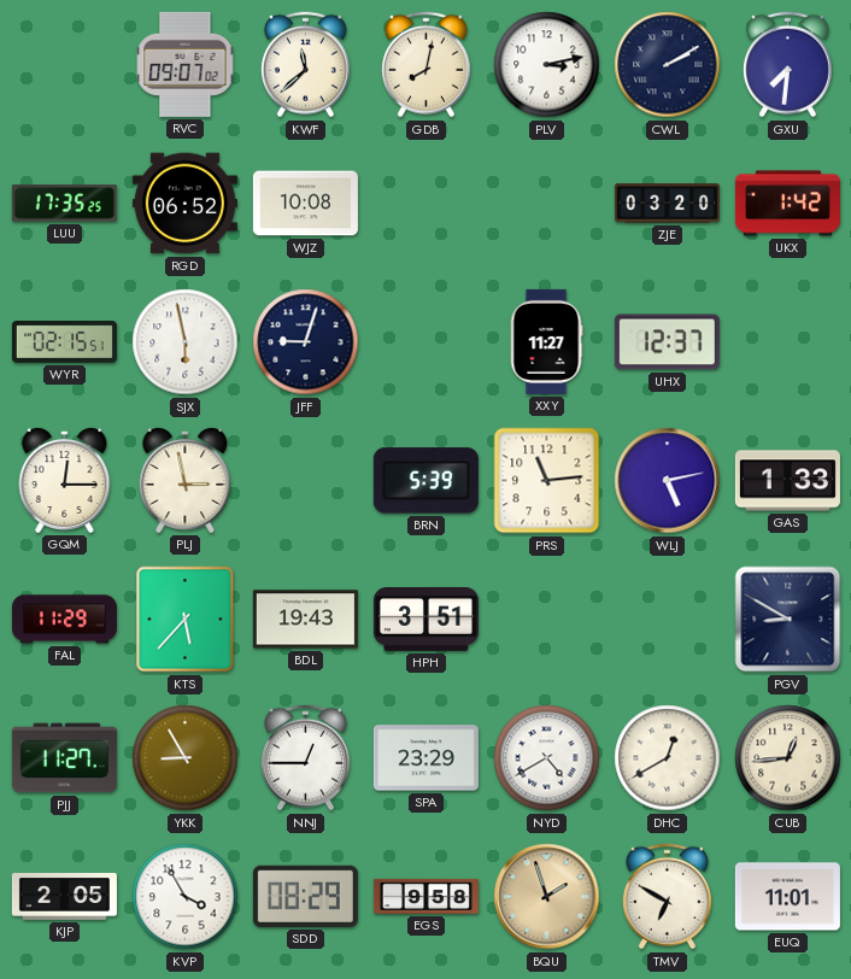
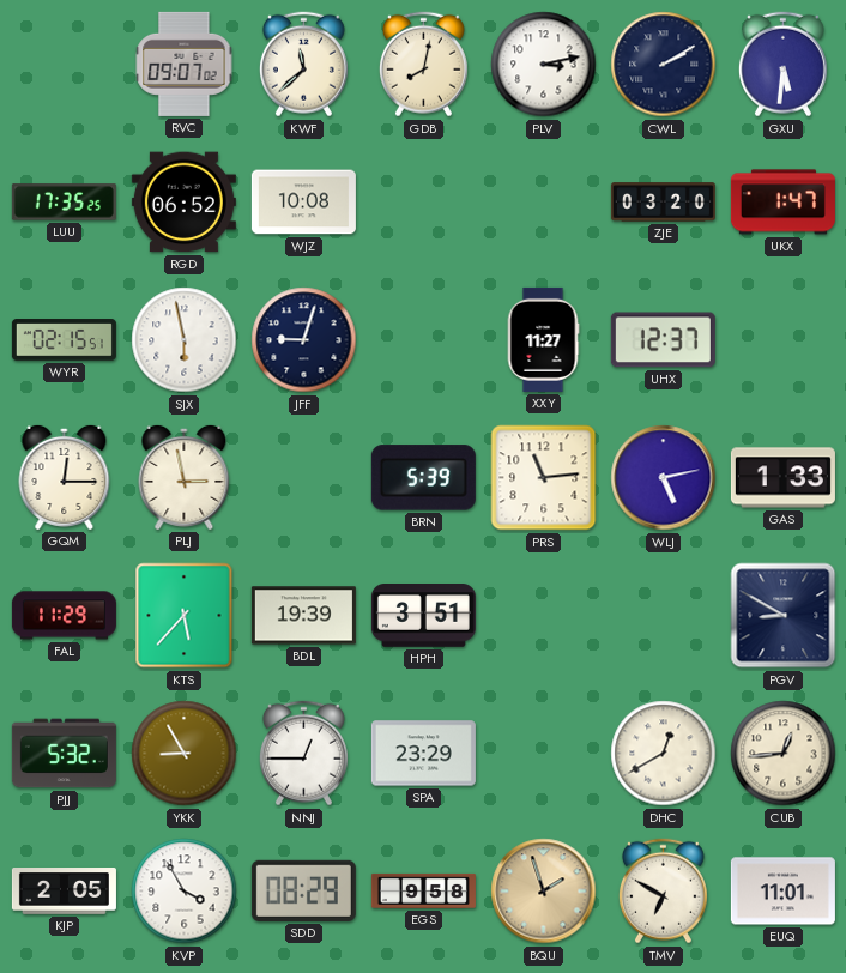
GXU: 7:31 -> 5:31 (782, 65)
UKX: 1:42 -> 1:47 (782, 203)
BDL: 19:43 -> 19:39 (303, 616)
PJJ: 11:27 -> 5:32 (64, 754)
NYD: 4:40 -> none (547, 758)
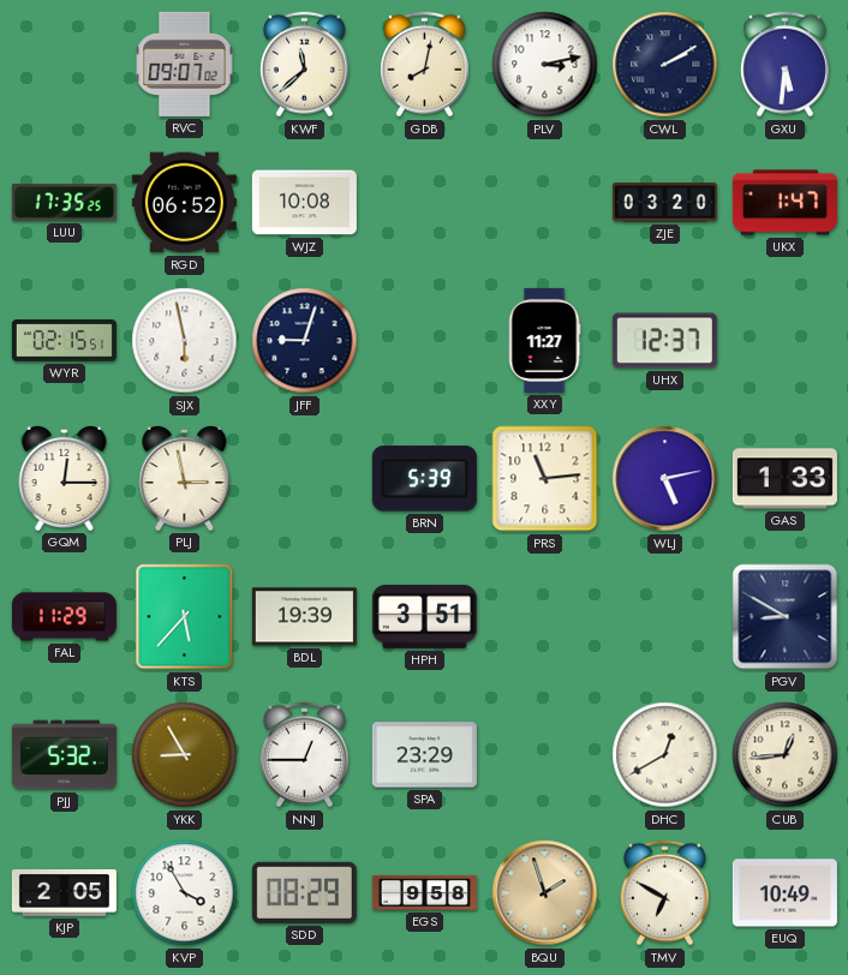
EUQ: 11:01 -> 10:49 (784, 893)
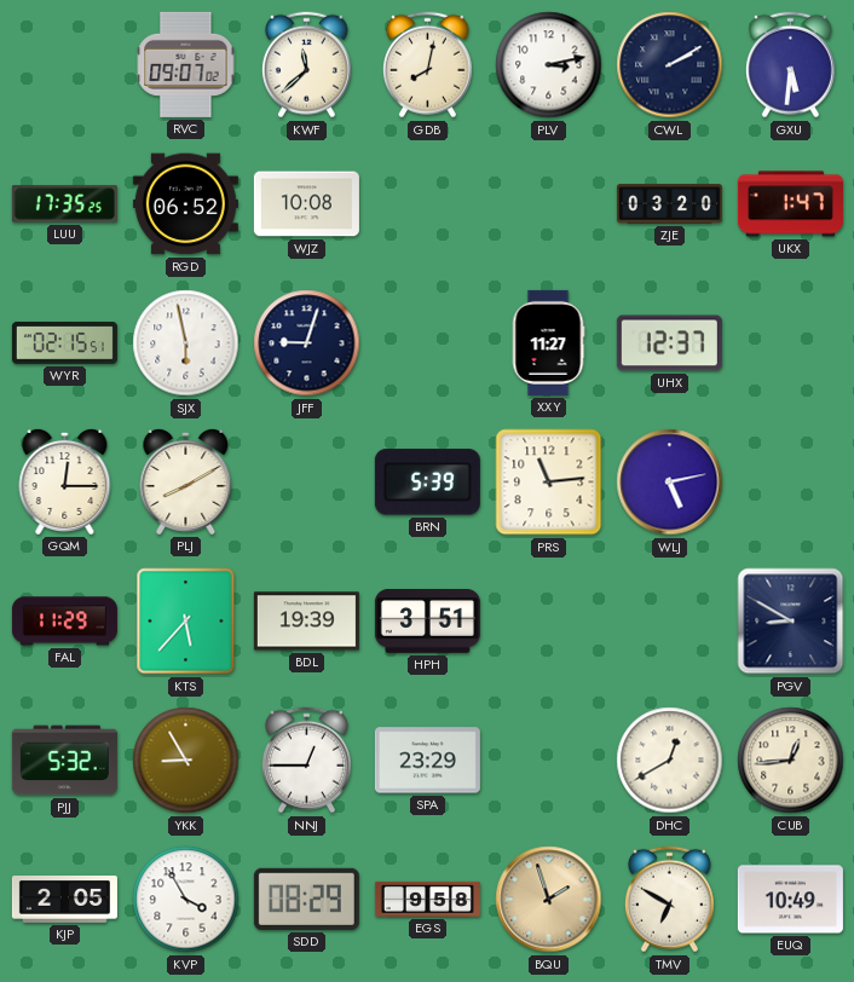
PLJ: 2:58 -> 8:10 (186, 481)
GAS: 1:33 -> none (784, 479)
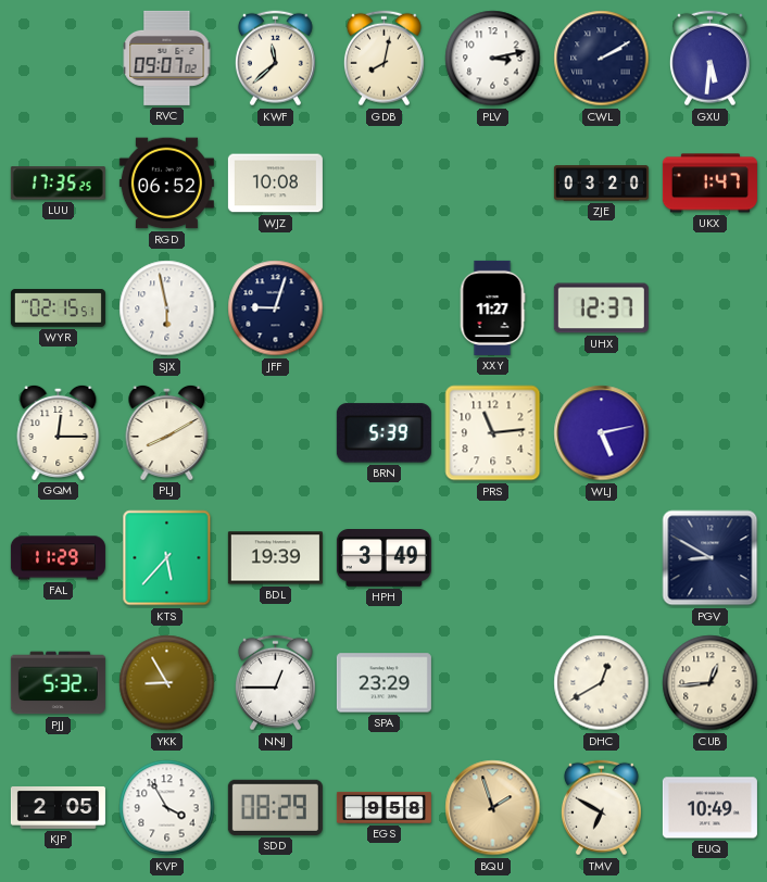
HPH: 3:51 -> 3:49 (383, 558)
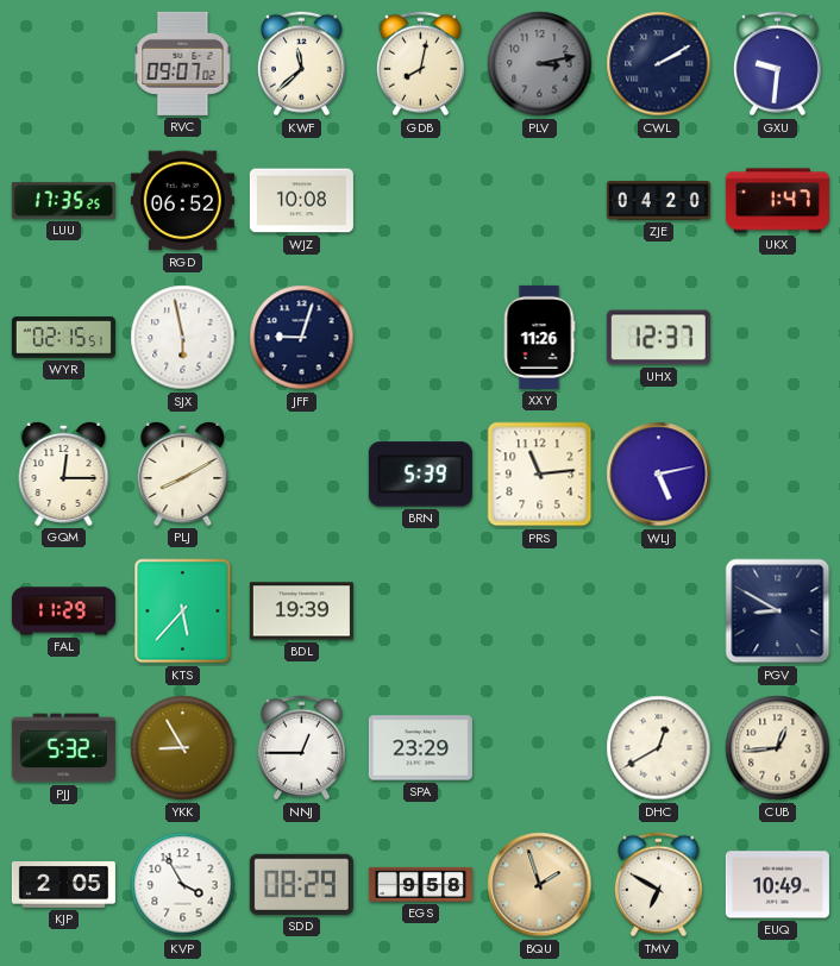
PLV dial: white -> grey (540, 64)
GXU: 5:31 -> 9:31 (777, 64)
ZJE: 03:20 -> 04:20 (658, 201)
XXY: 11:27 -> 11:26 (539, 337)
HPH: 3:49 -> none (383, 558)
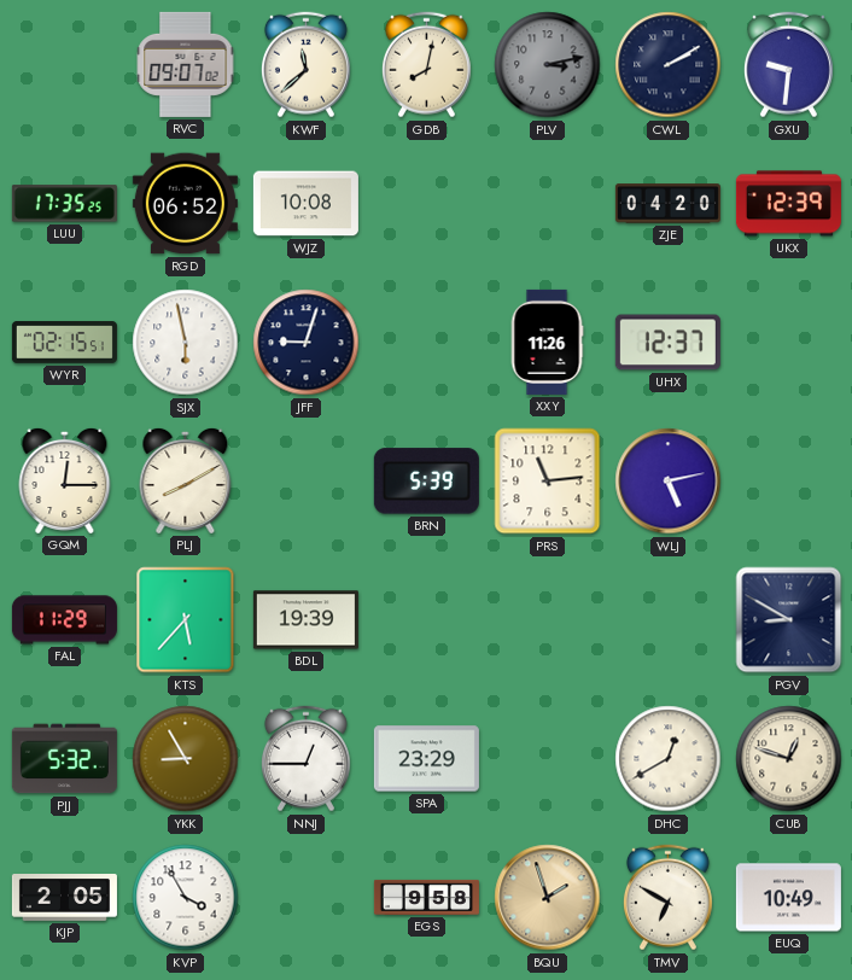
UKX: 1:47 -> 12:39 (788, 204)
CUB: 12:44 -> 12:48 (789, 759)
SDD: 08:29 -> none (301, 884)
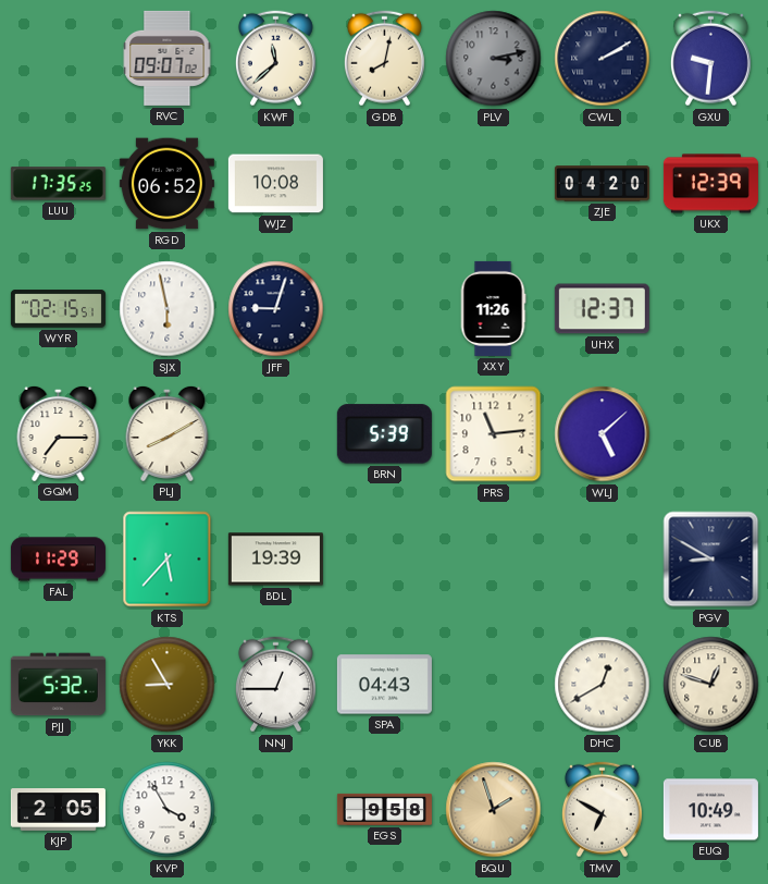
GQM: 12:15 -> 7:15 (59, 433)
WLJ: 5:13 -> 5:08 (603, 434)
SPA: 23:29 -> 04:43 (384, 685)
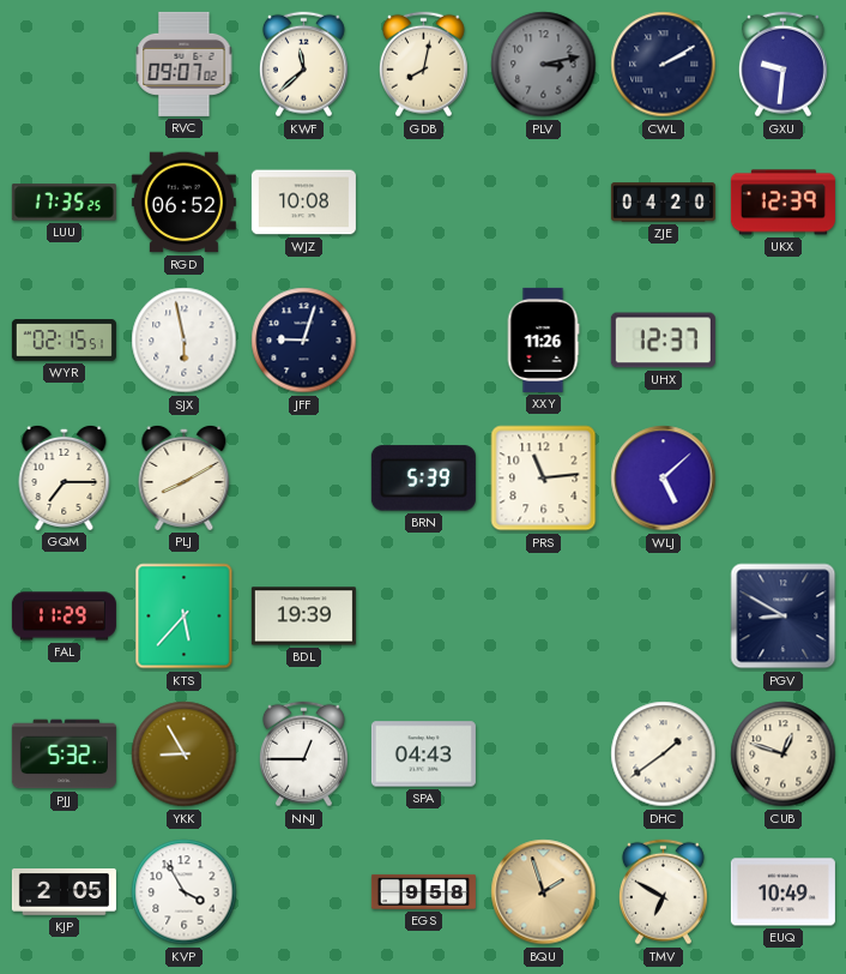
DHC: 12:40 -> 1:39 (664, 754)
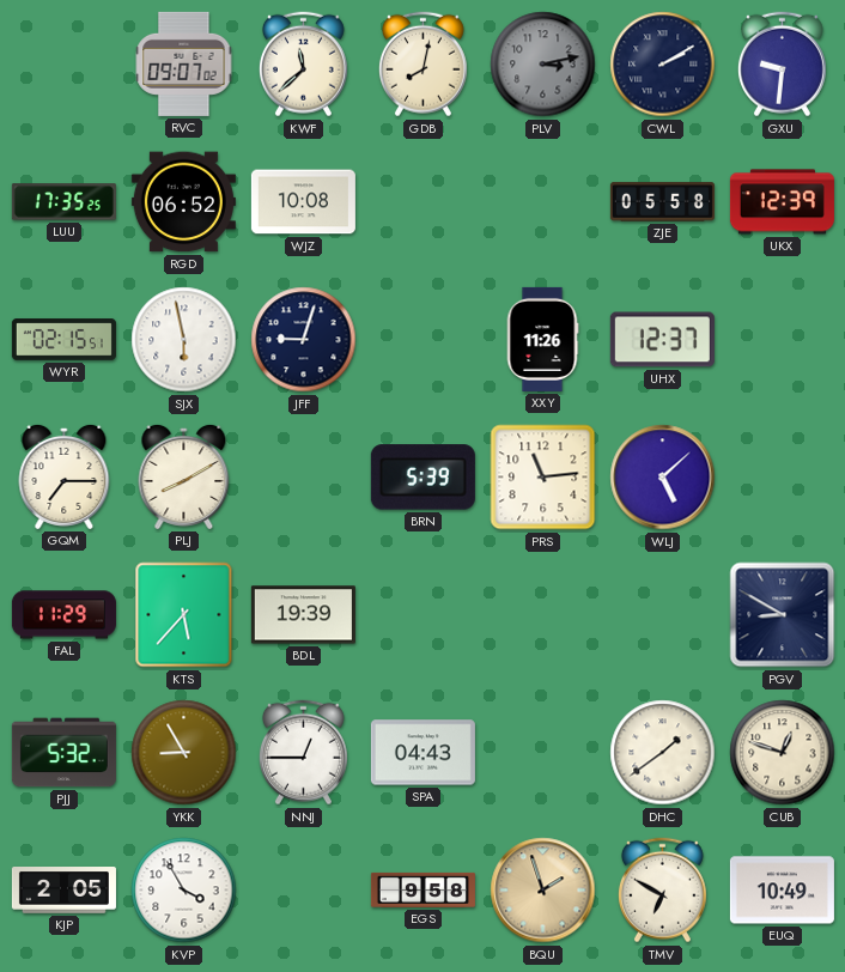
ZJE: 04:20 -> 05:58 (662, 202)
